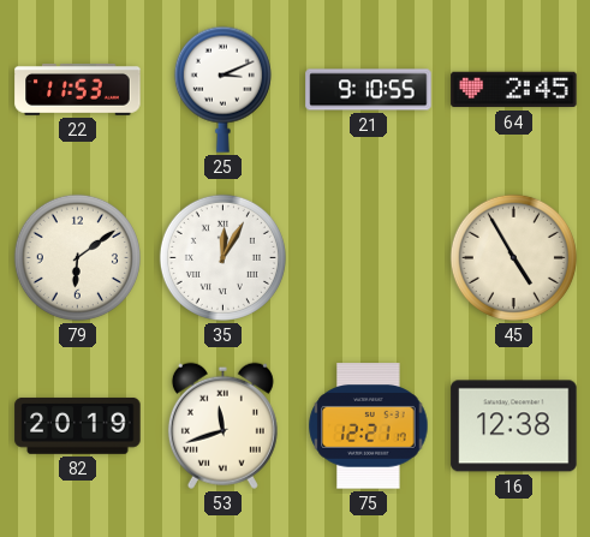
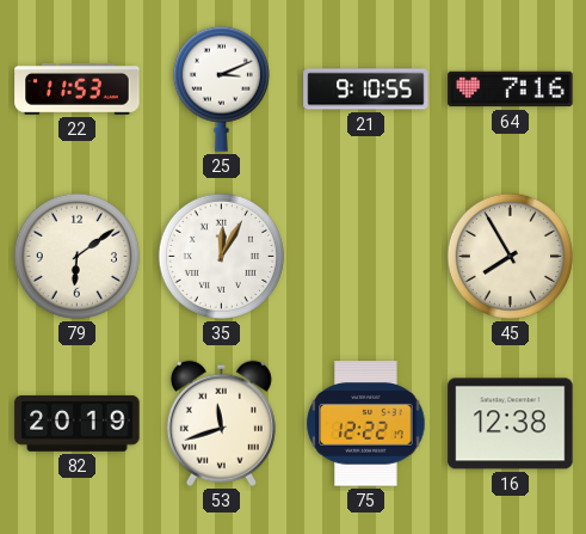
64: 2:45 -> 7:16 (511, 90)
45: 4:55 -> 7:55 (510, 256)
75: 12:21 -> 12:22 (366, 424)
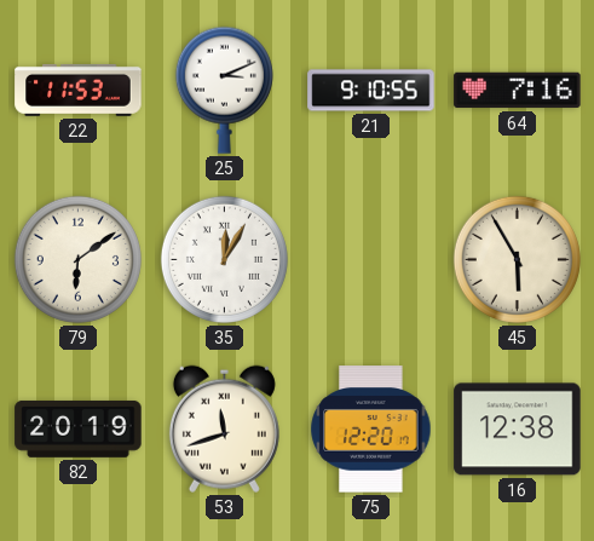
45: 7:55 -> 5:55 (517, 259)
75: 12:22 -> 12:20 (371, 430)
